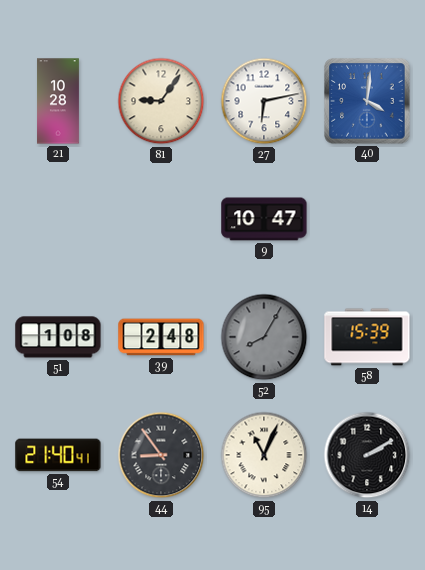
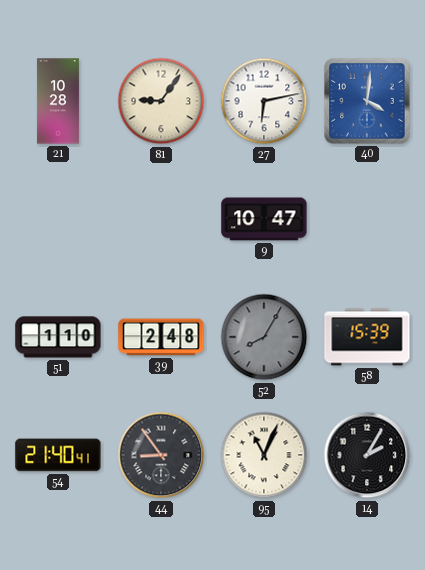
51: 1:08 -> 1:10 (58, 337)
14: 2:10 -> 2:05 (367, 455)
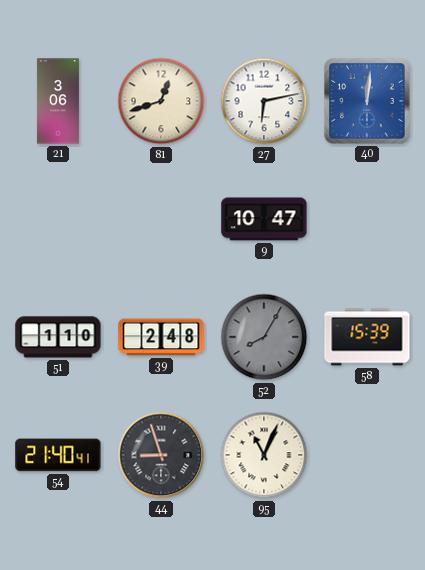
21: 10:28 -> 3:06 (59, 101)
81: 9:06 -> 12:42 (161, 101)
40: 4:01 -> 12:01 (367, 101)
44: 8:54 -> 8:57 (161, 455)
14: 2:05 -> none (367, 455)
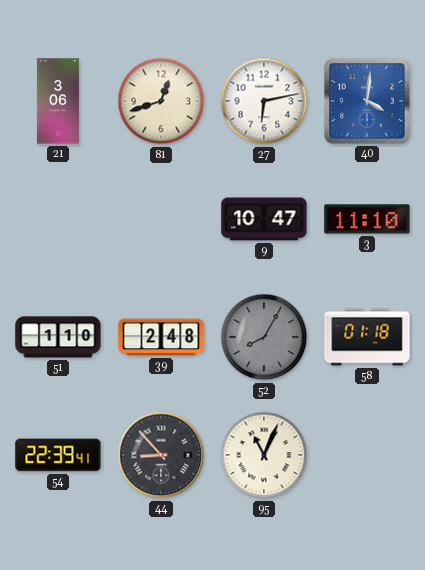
40: 12:01 -> 4:01 (367, 101)
3: none -> 11:10 (367, 219)
58: 15:39 -> 01:18 (367, 337)
54: 21:40 -> 22:39 (58, 455)
44: 8:57 -> 8:53 (161, 455)
